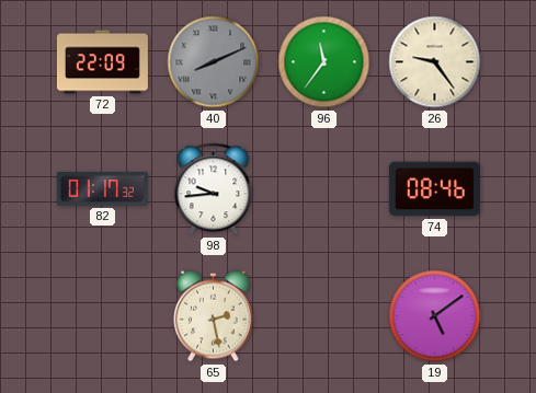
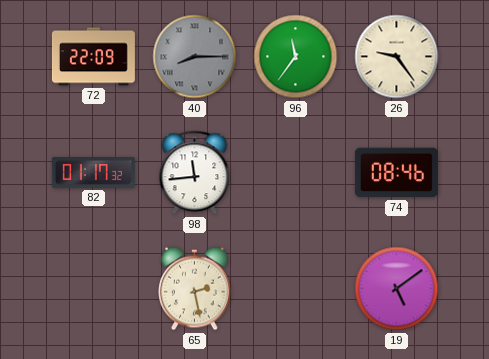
40: 8:11 -> 8:15 (195, 57)
98: 9:44 -> 11:44 (195, 173)
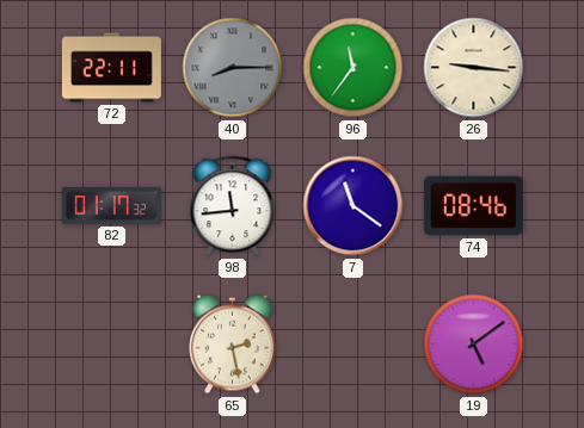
72: 22:09 -> 22:11 (111, 68)
26: 9:24 -> 9:16 (474, 68)
7: none -> 11:21 (354, 206)
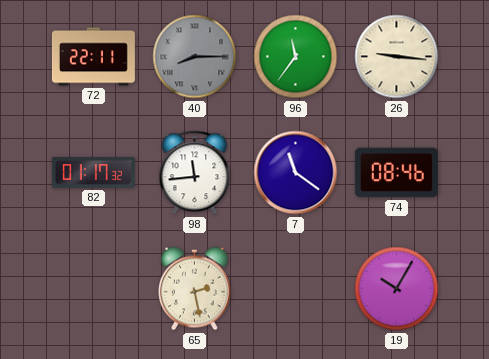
19: 5:09 -> 10:05 (397, 289)
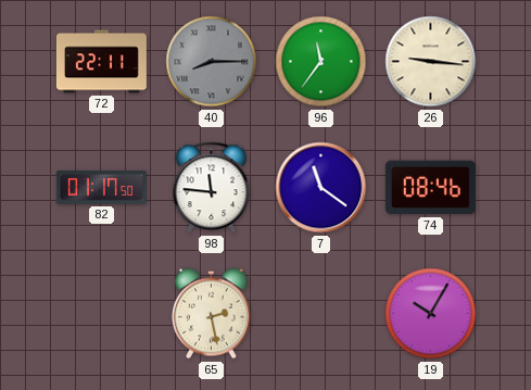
82: 01:17:32 -> 01:17:50 (101, 188)
98: 11:44 -> 11:46 (212, 188)
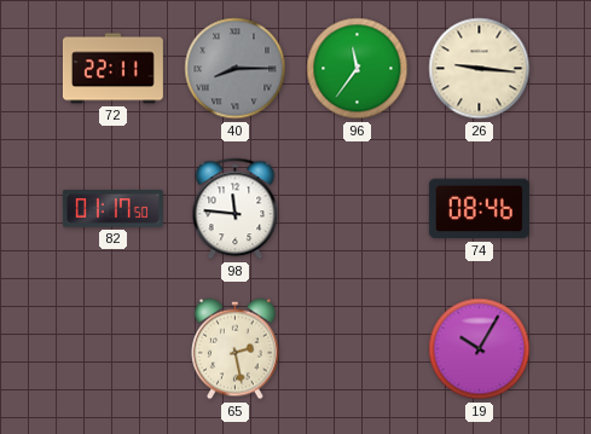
7: 11:21 -> none (321, 188)
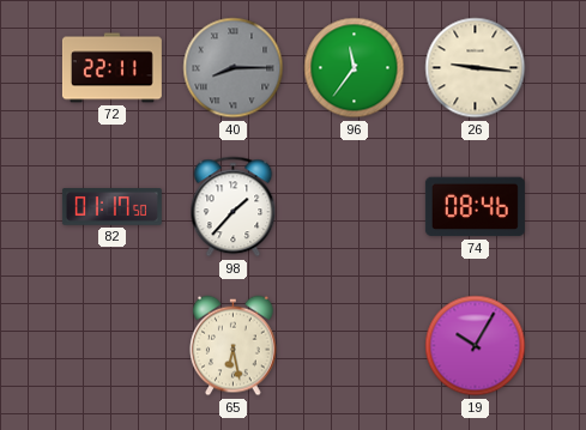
98: 11:46 -> 1:37 (234, 207)
65: 2:28 -> 6:28 (234, 346)
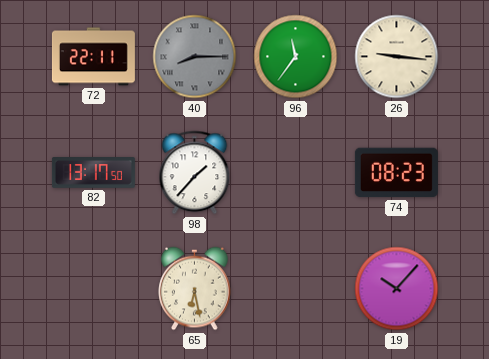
82: 01:17 -> 13:17 (93, 173)
74: 08:46 -> 08:23 (396, 173)
19: 10:05 -> 10:07 (397, 289)
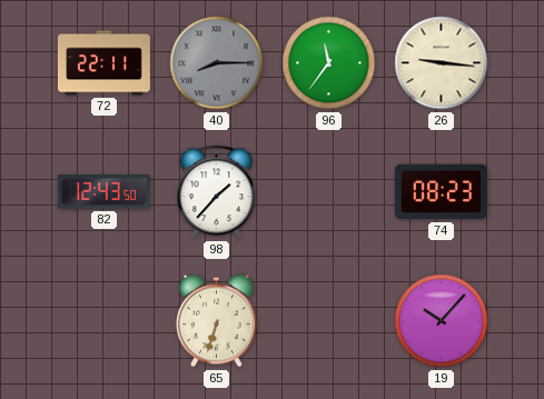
82: 13:17 -> 12:43 (103, 192)
65: 6:28 -> 6:33 (217, 321)
